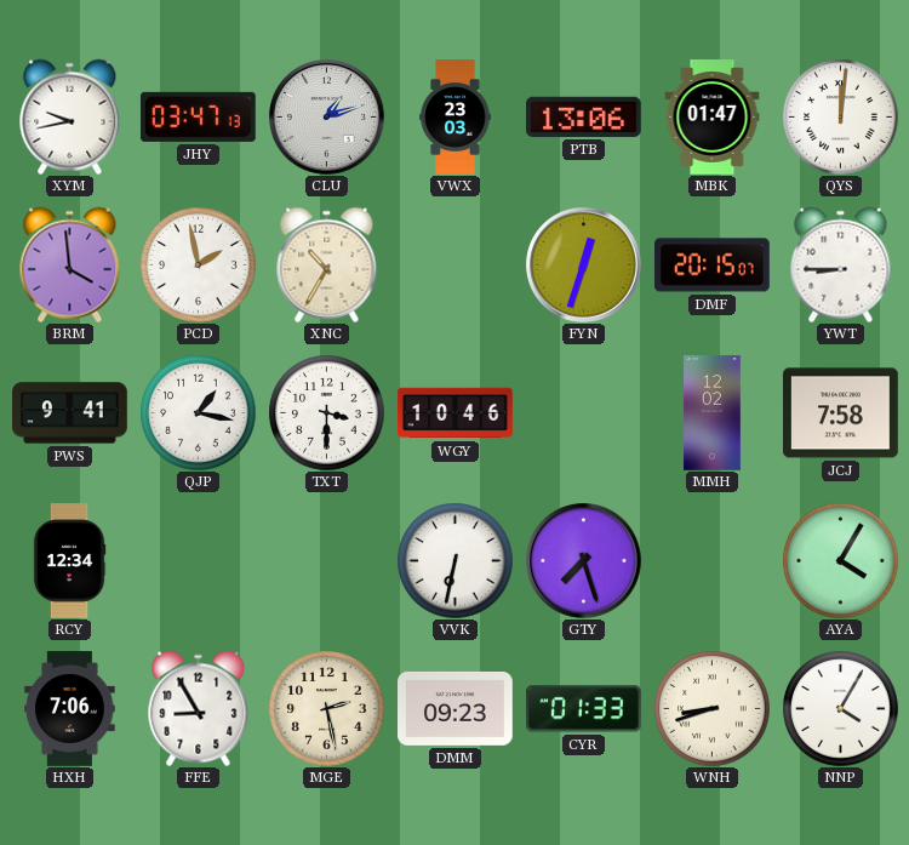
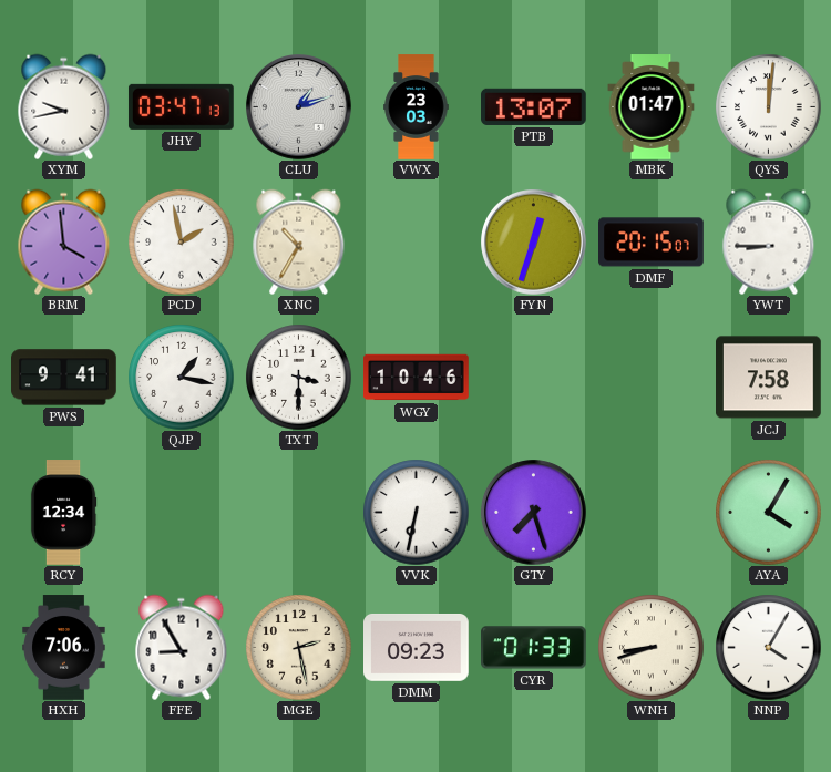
PTB: 13:06 -> 13:07 (534, 106)
MMH: 12:02 -> none (713, 413)
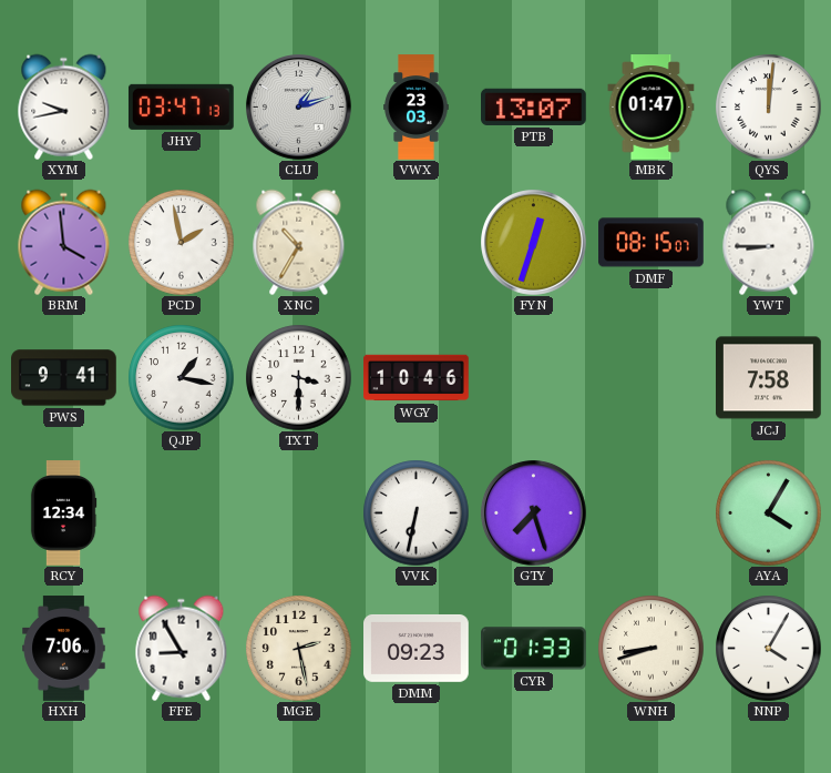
DMF: 20:15 -> 08:15 (652, 243)
